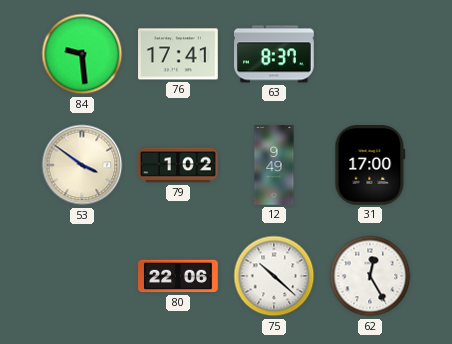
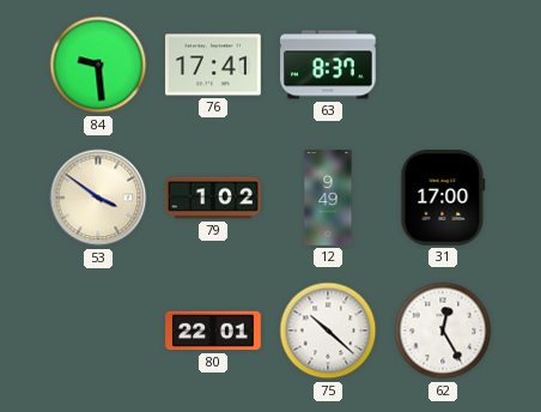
80: 22:06 -> 22:01 (213, 331)
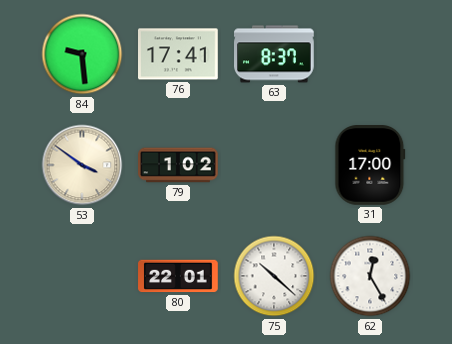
12: 9:49 -> none (328, 198)
